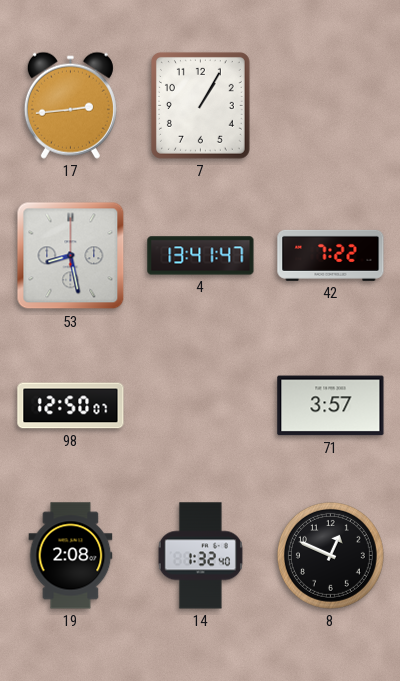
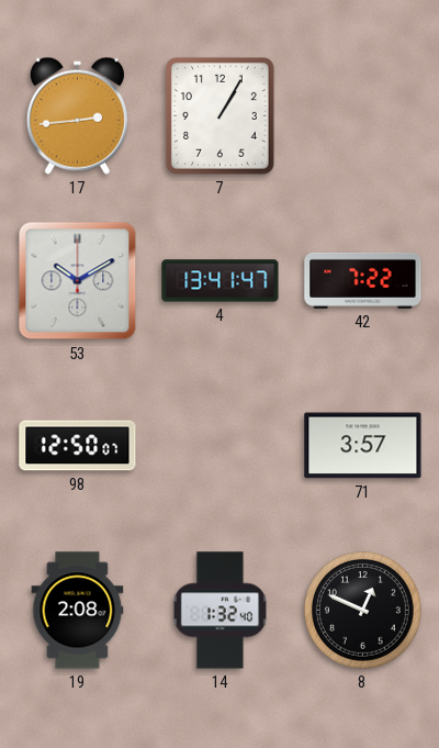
53: 8:28 -> 10:10 (78, 281)
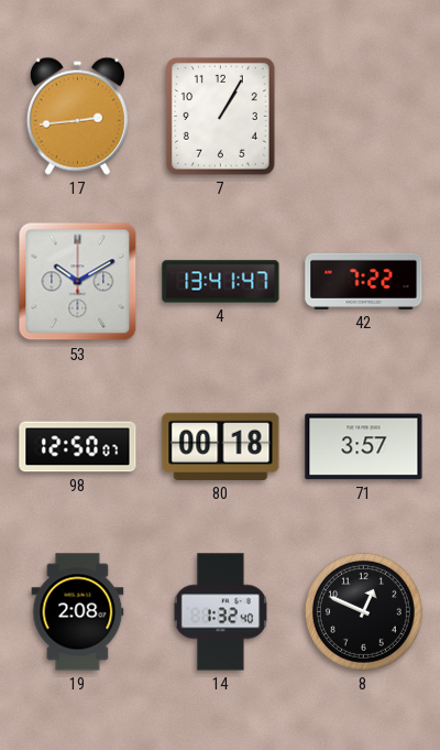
80: none -> 00:18 (221, 446)
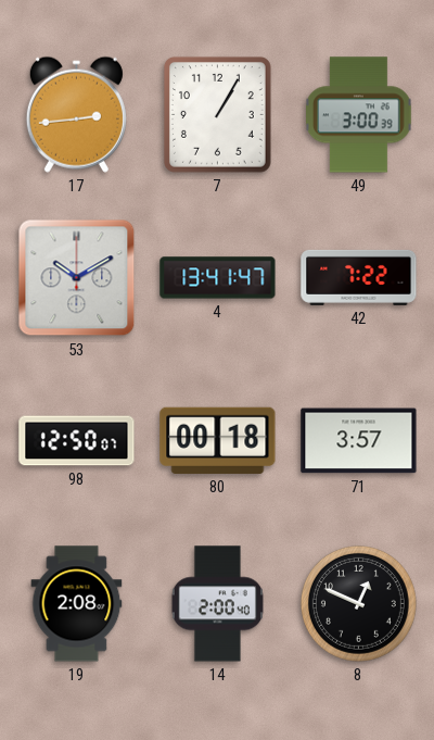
49: none -> 3:00 (359, 115)
14: 1:32 -> 2:00 (217, 604)
